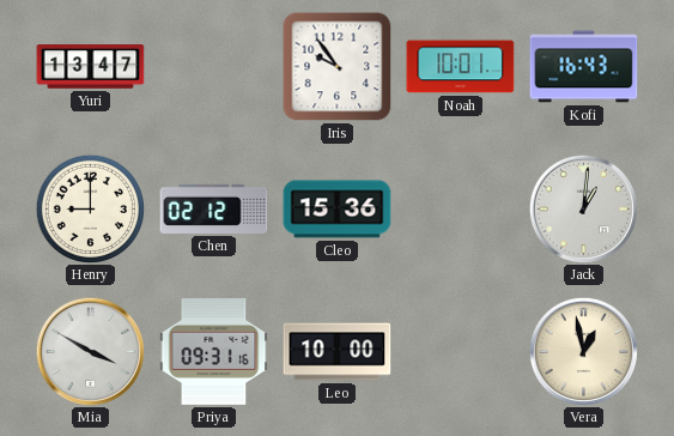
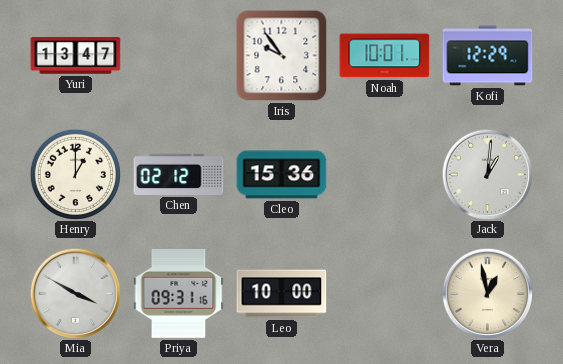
Kofi: 16:43 -> 12:29 (488, 56)
Henry: 9:00 -> 1:00 (75, 174)
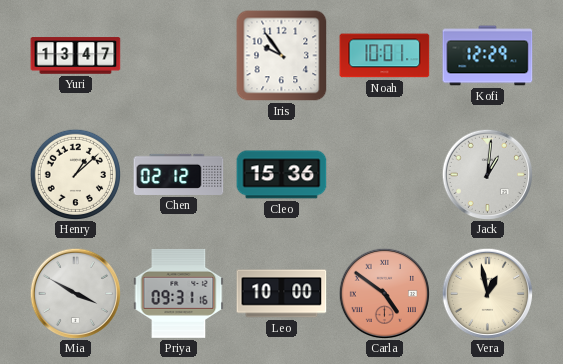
Henry: 1:00 -> 1:08 (75, 174)
Carla: none -> 4:51 (384, 293)
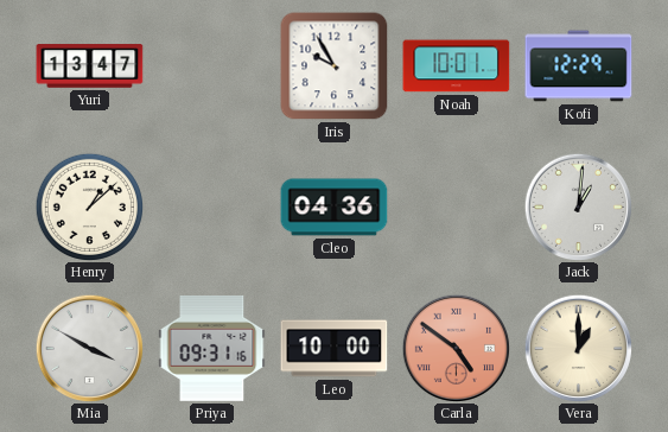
Iris: 9:54 -> 9:55 (335, 66)
Chen: 02:12 -> none (179, 174)
Cleo: 15:36 -> 04:36 (335, 208)
Vera: 12:58 -> 1:00 (578, 348)
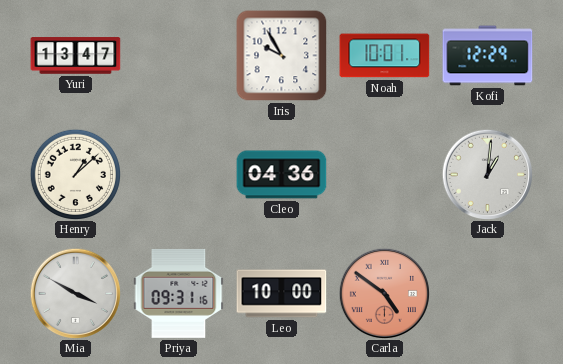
Vera: 1:00 -> none (578, 348)
